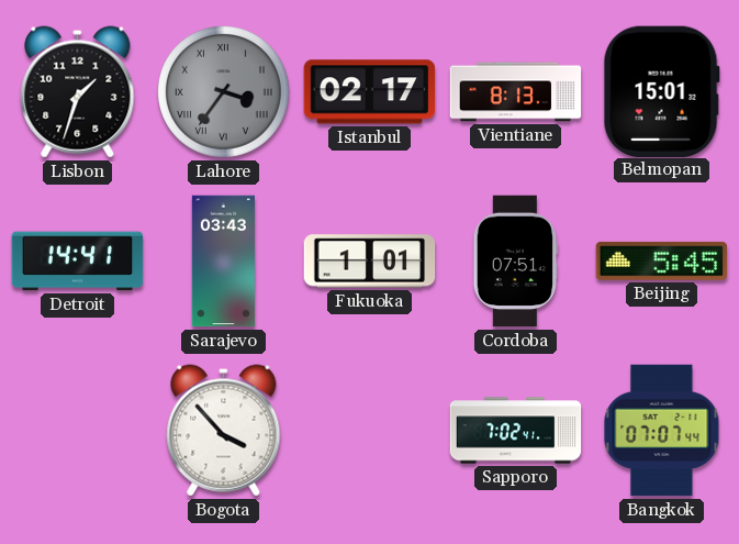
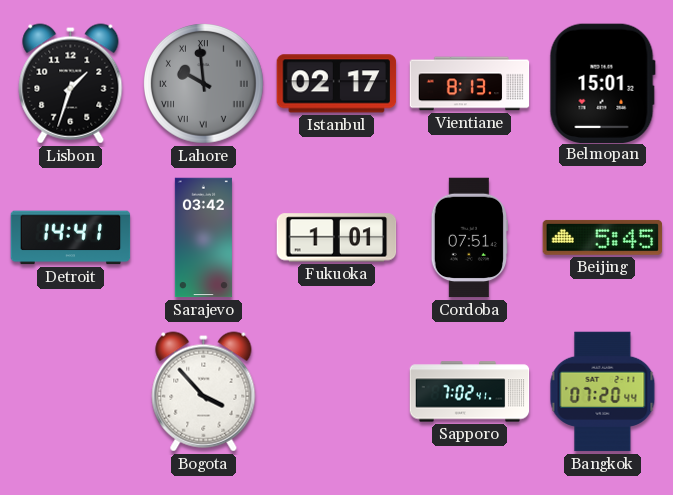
Lahore: 3:36 -> 9:59 (204, 84)
Sarajevo: 03:43 -> 03:42 (203, 238)
Bangkok: 07:07 -> 07:20 (603, 392)
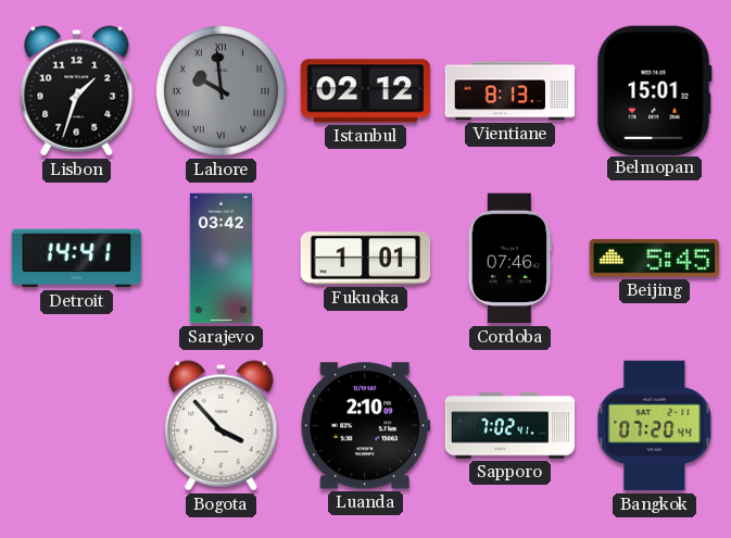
Istanbul: 02:17 -> 02:12 (366, 91)
Cordoba: 07:51 -> 07:46 (509, 259)
Luanda: none -> 2:10 (366, 426)
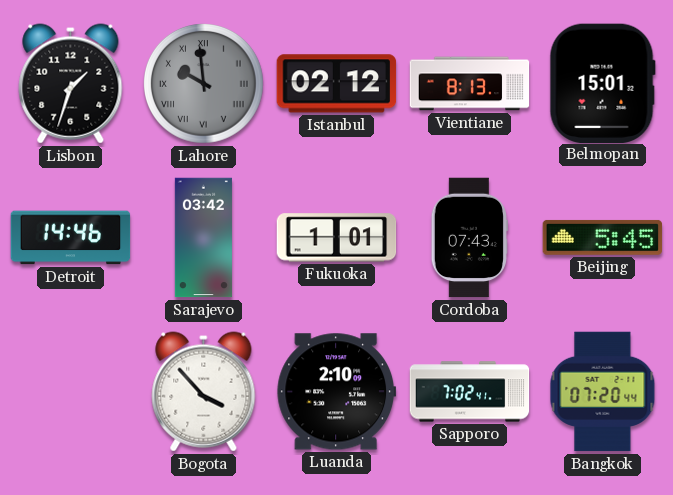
Detroit: 14:41 -> 14:46 (71, 238)
Cordoba: 07:46 -> 07:43 (469, 238)
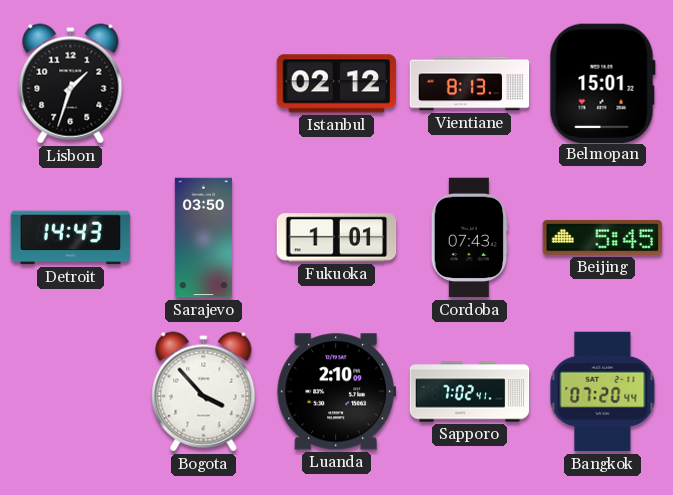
Lahore: 9:59 -> none (204, 84)
Detroit: 14:46 -> 14:43 (71, 238)
Sarajevo: 03:42 -> 03:50 (203, 238)
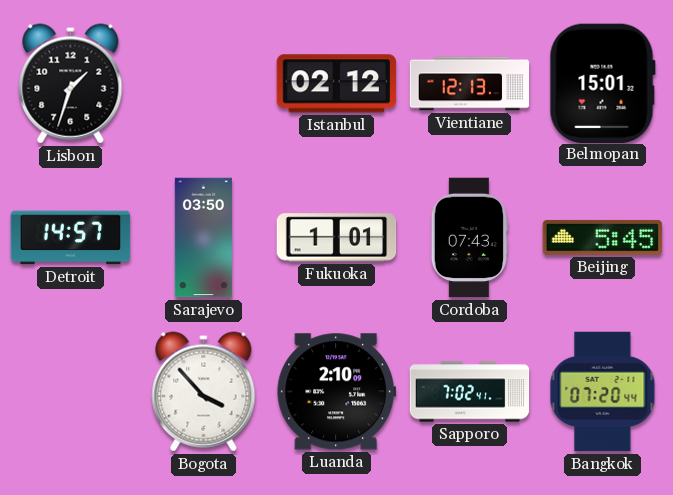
Vientiane: 8:13 -> 12:13 (470, 84)
Detroit: 14:43 -> 14:57 (71, 238)
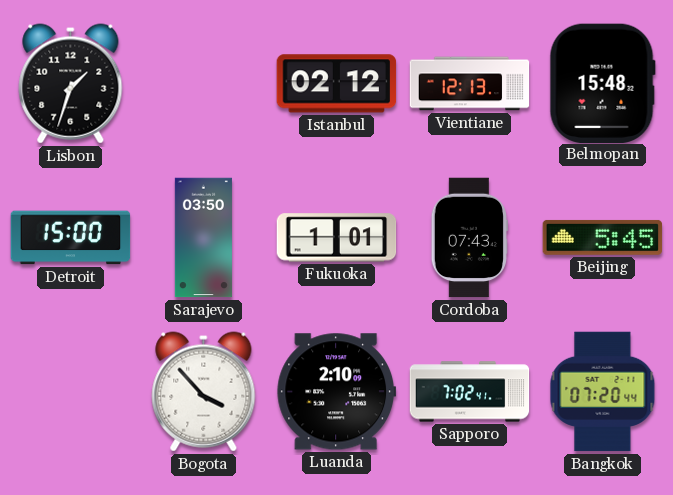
Belmopan: 15:01 -> 15:48 (602, 83)
Detroit: 14:57 -> 15:00 (71, 238)
